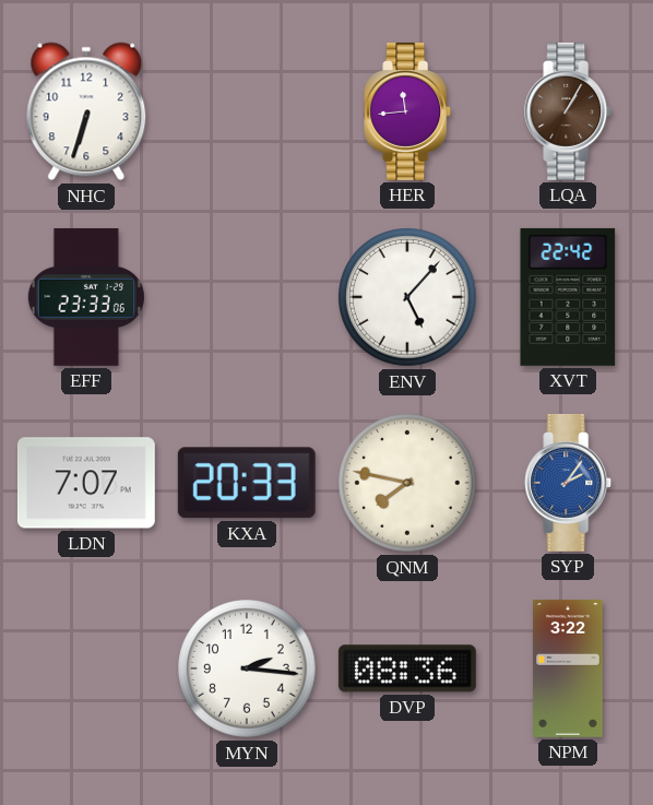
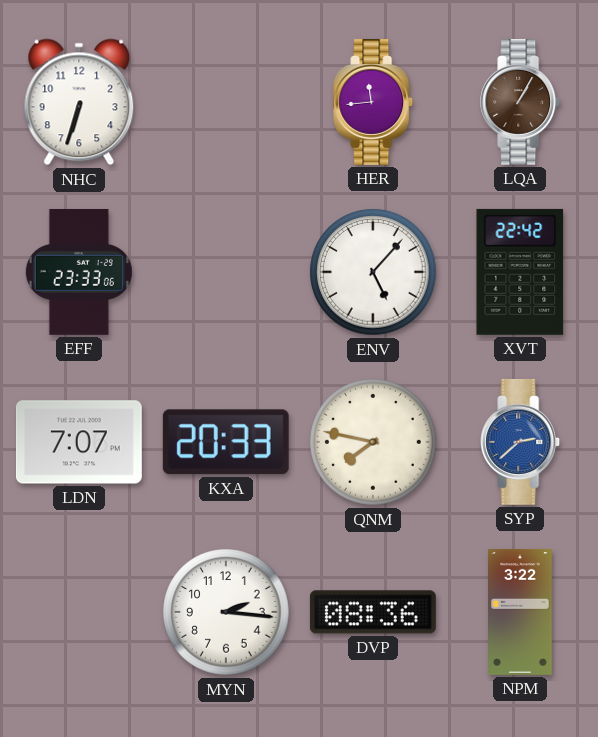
SYP: 2:06 -> 2:38 (521, 442)
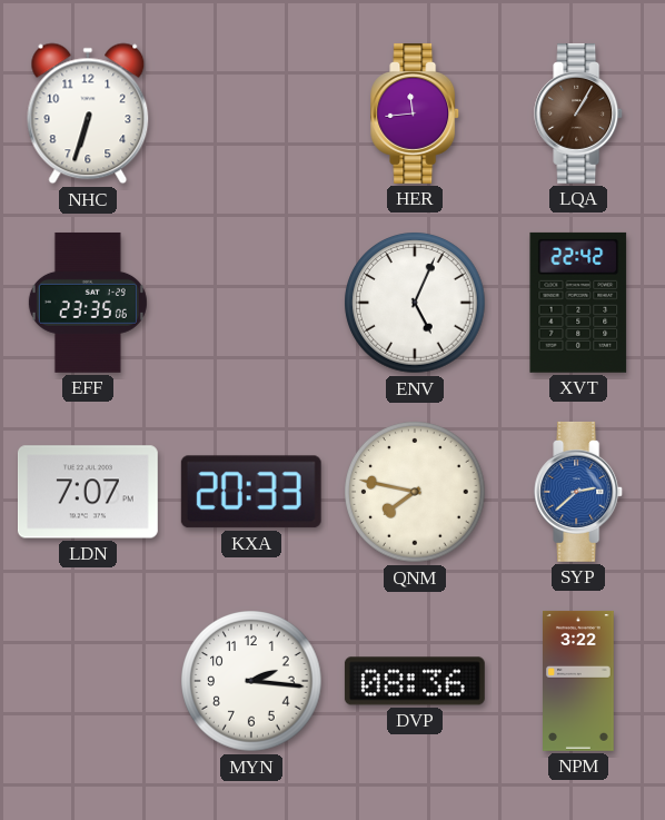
EFF: 23:33 -> 23:35 (88, 303)
ENV: 5:07 -> 5:04 (415, 303)
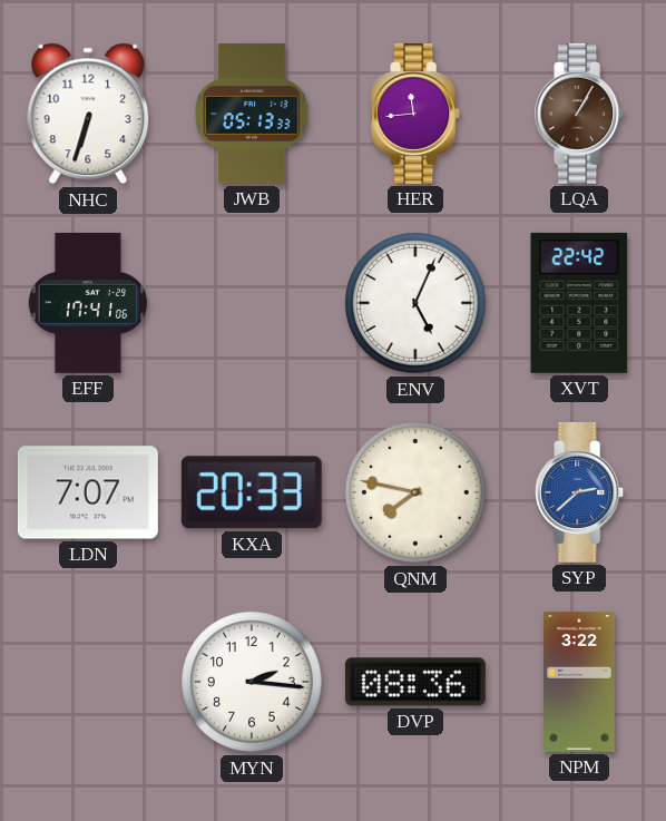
JWB: none -> 05:13 (253, 114)
EFF: 23:35 -> 17:41 (88, 303)
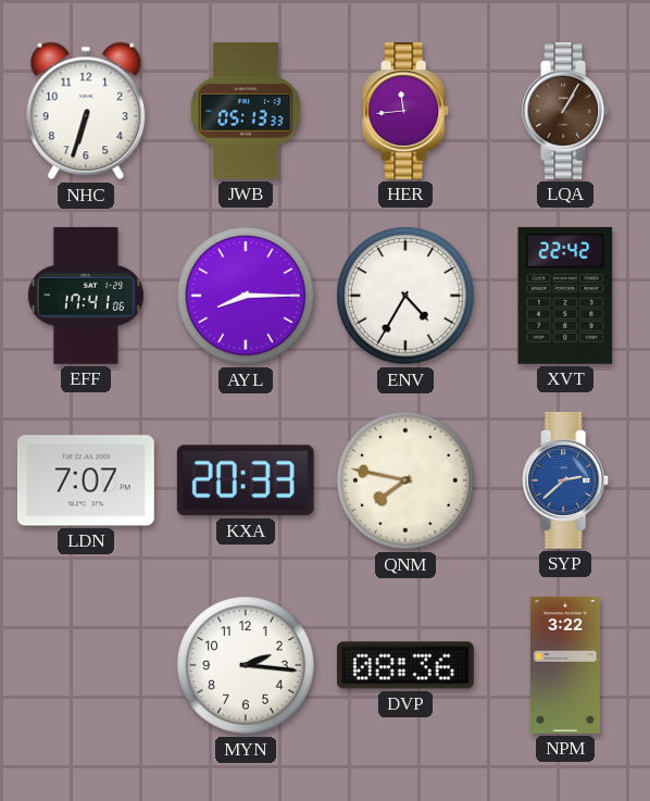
AYL: none -> 8:15 (246, 296)
ENV: 5:04 -> 4:35 (405, 296)
